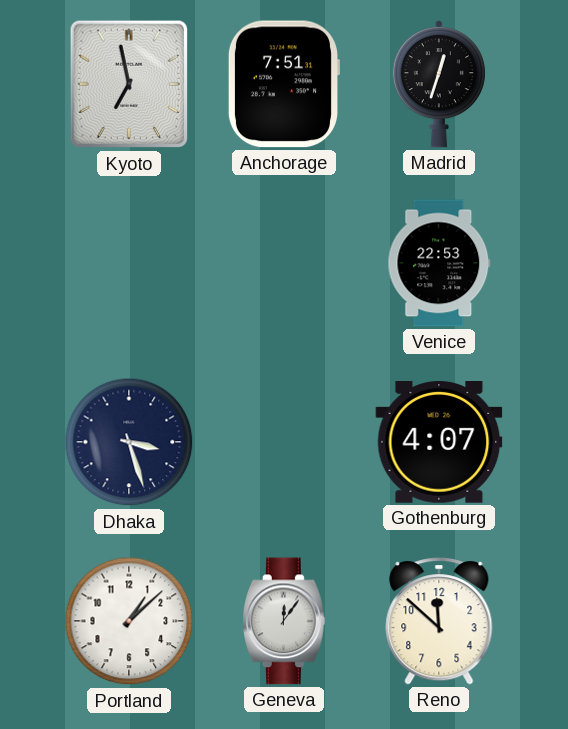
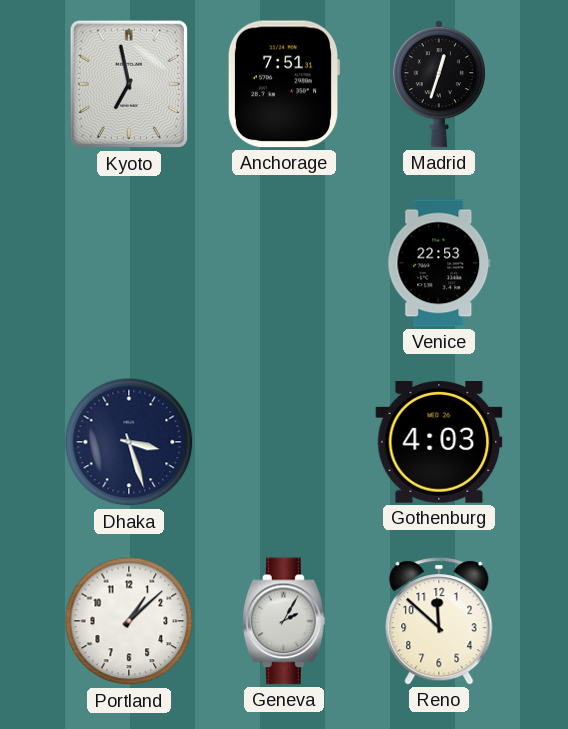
Gothenburg: 4:07 -> 4:03 (439, 443)
Geneva: 12:06 -> 2:05 (285, 621)
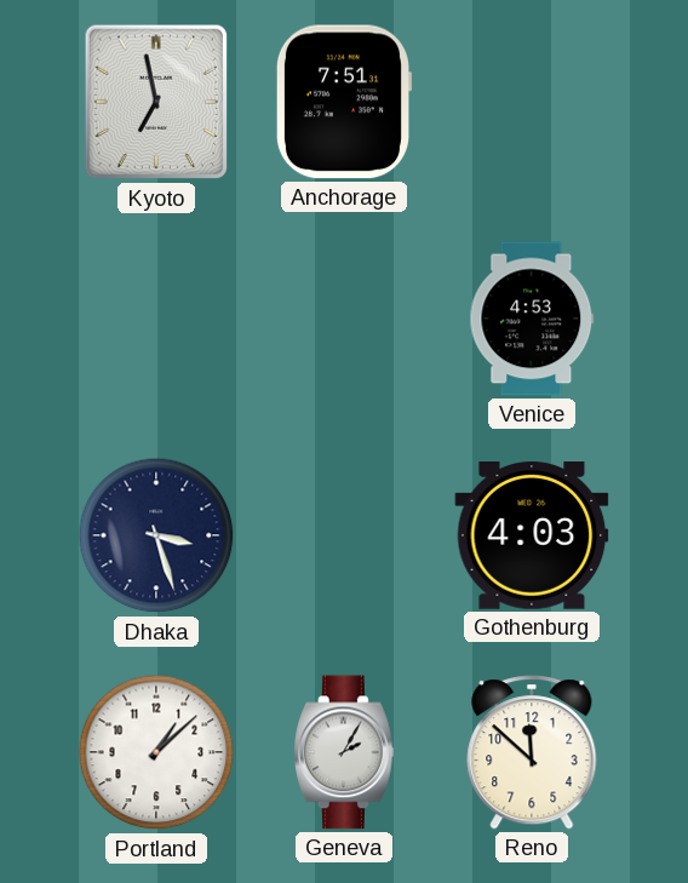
Madrid: 12:33 -> none (439, 84)
Venice: 22:53 -> 4:53 (532, 319)
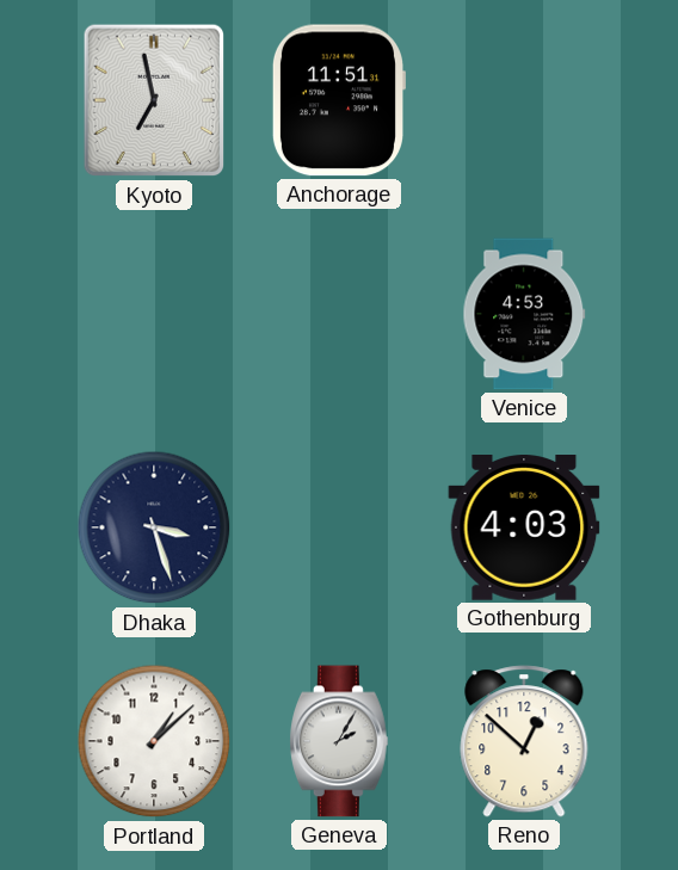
Anchorage: 7:51 -> 11:51 (338, 100)
Reno: 11:52 -> 12:52 (524, 741)
